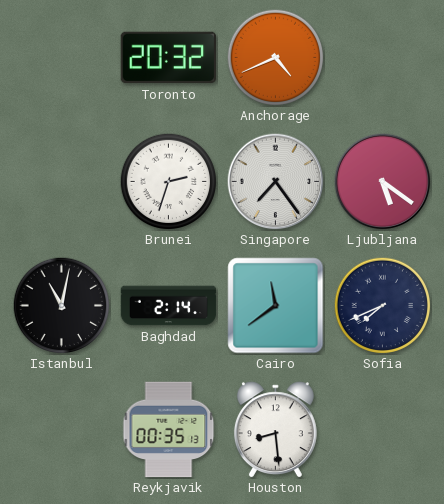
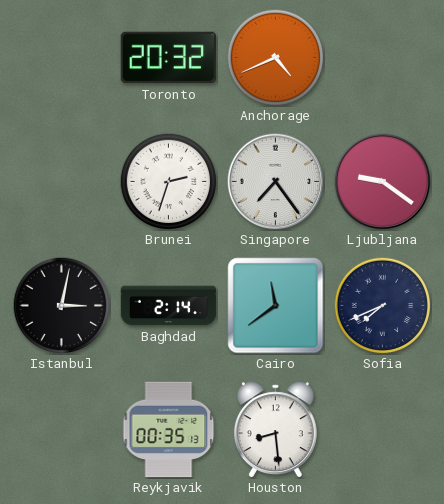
Ljubljana: 5:21 -> 9:21 (383, 182)
Istanbul: 11:02 -> 3:02 (61, 305)
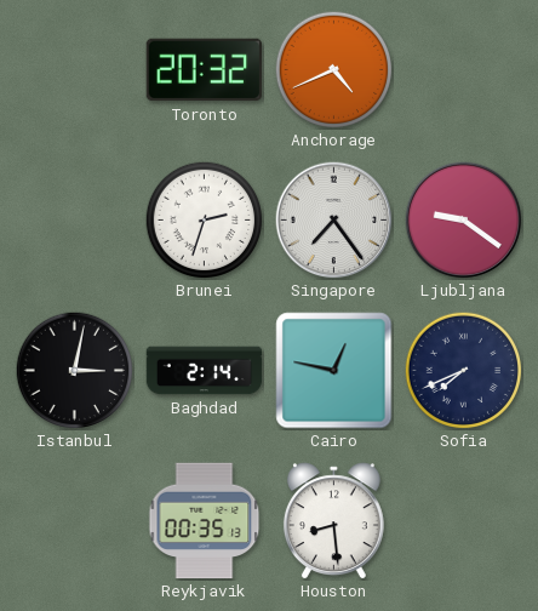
Cairo: 11:39 -> 12:47 (334, 371)
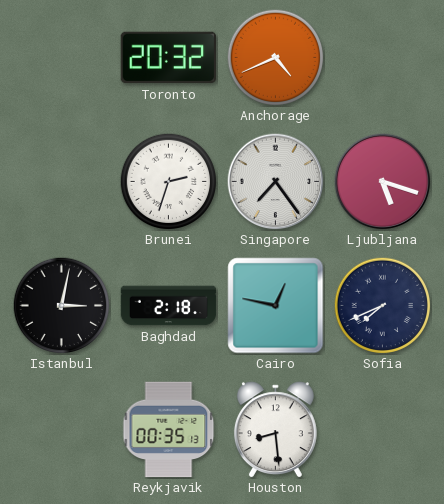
Ljubljana: 9:21 -> 5:18 (383, 182)
Baghdad: 2:14 -> 2:18 (169, 306)
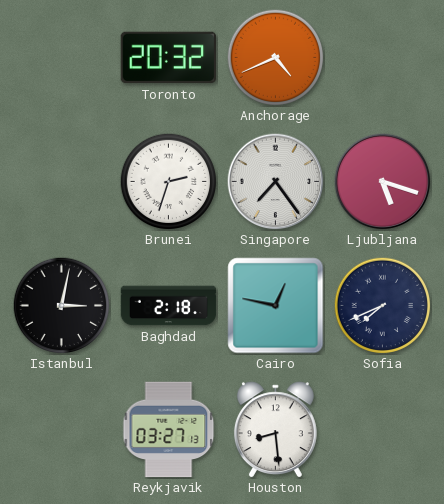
Reykjavik: 00:35 -> 03:27 (169, 430)
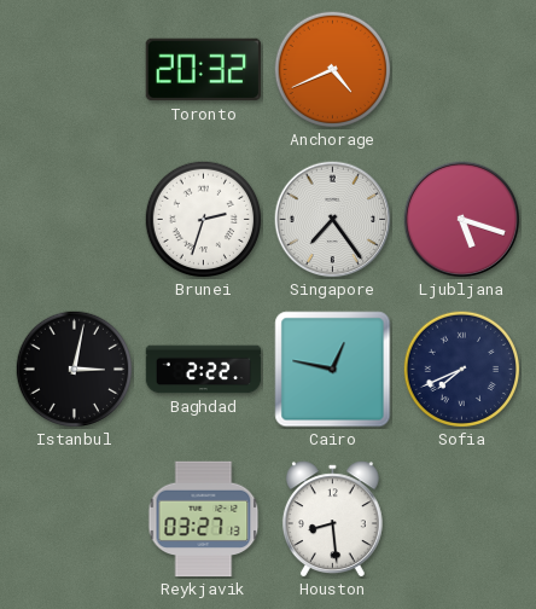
Baghdad: 2:18 -> 2:22 (204, 370)
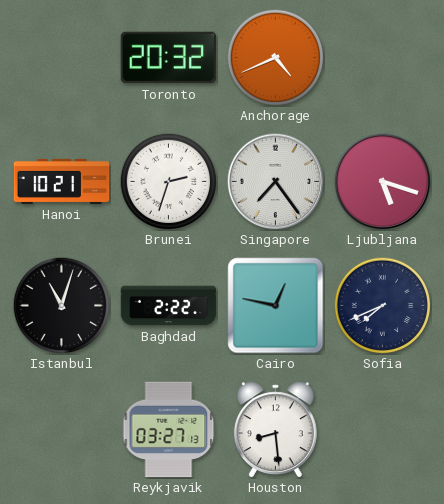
Hanoi: none -> 10:21 (62, 181)
Istanbul: 3:02 -> 11:03 (61, 305)
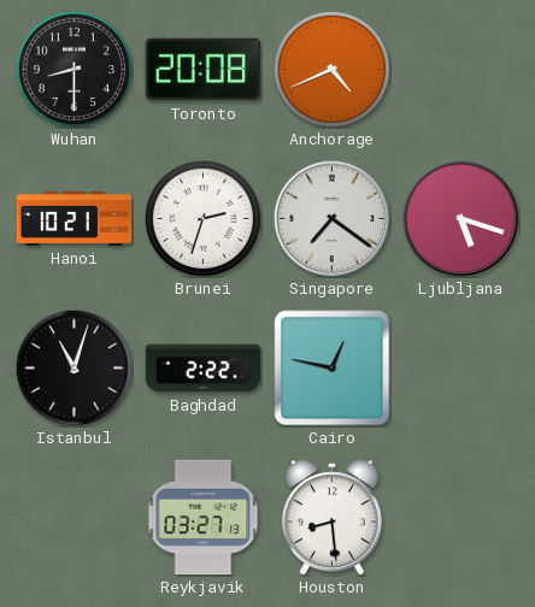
Wuhan: none -> 8:30 (74, 69)
Toronto: 20:32 -> 20:08 (204, 70)
Singapore: 7:24 -> 7:21 (333, 219)
Sofia: 7:41 -> none (382, 305)
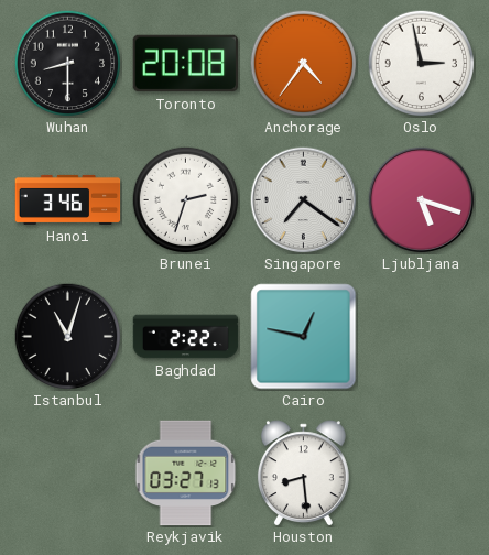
Anchorage: 4:41 -> 4:36 (303, 63)
Oslo: none -> 2:58 (421, 63)
Hanoi: 10:21 -> 3:46 (68, 199)
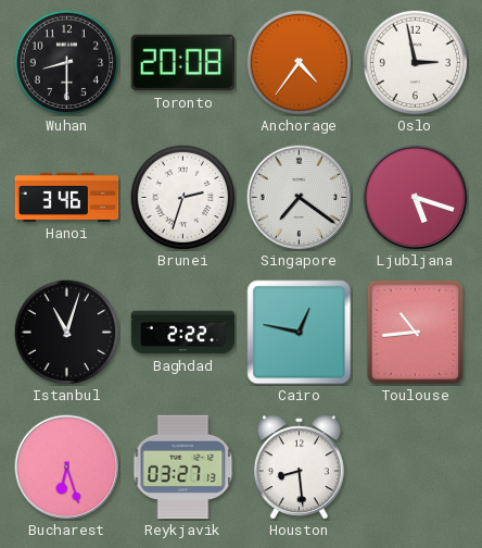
Toulouse: none -> 10:44 (415, 332)
Bucharest: none -> 6:27 (67, 468)
